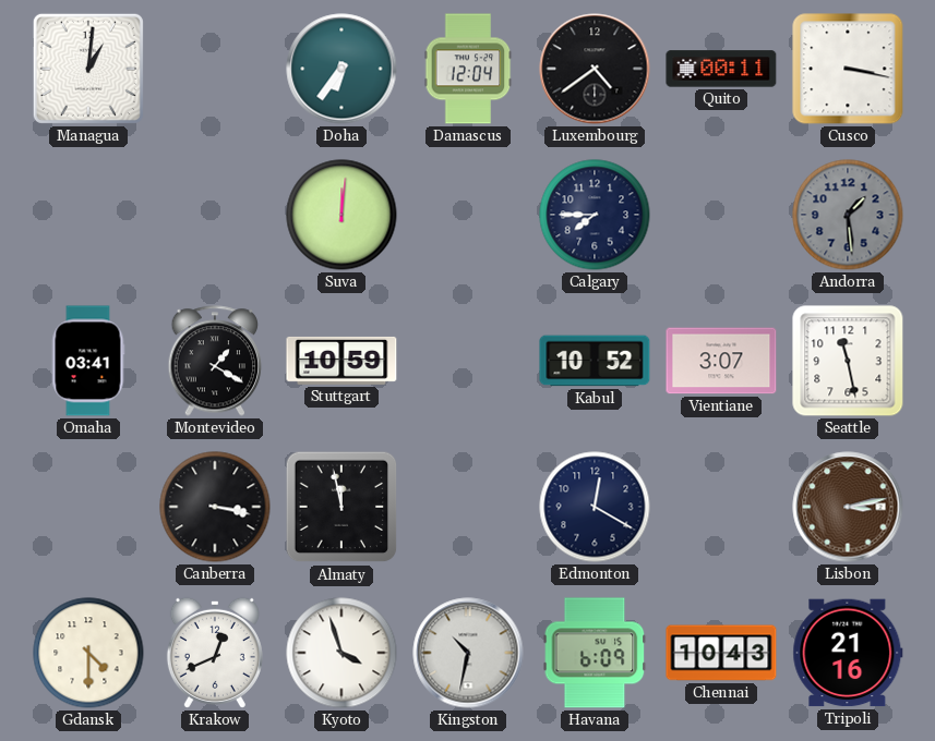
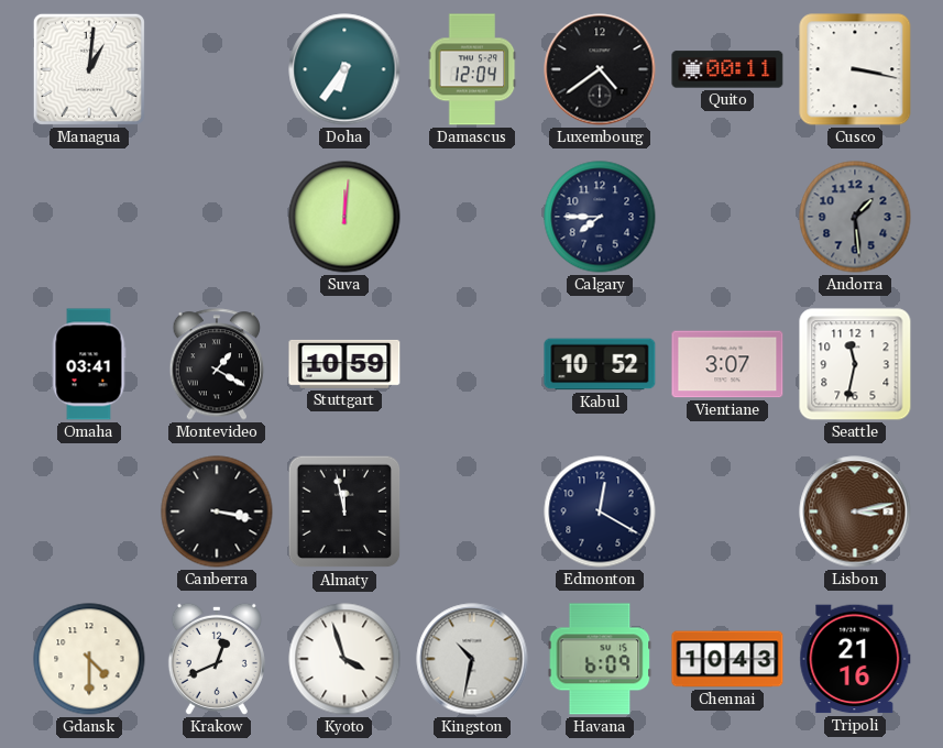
Seattle: 11:28 -> 11:32 (855, 364)
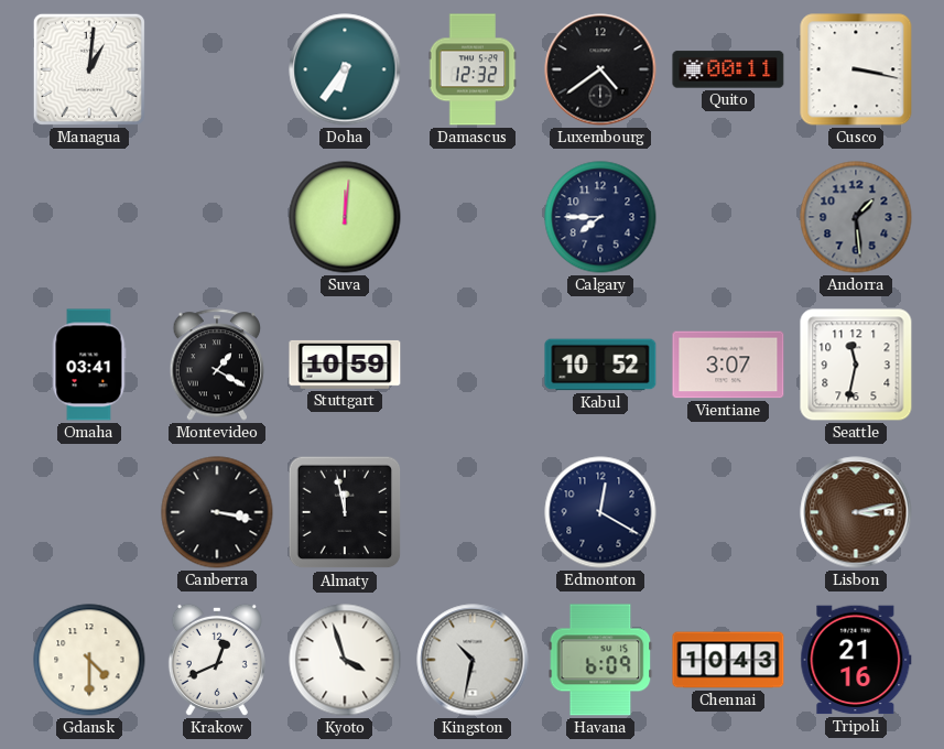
Damascus: 12:04 -> 12:32 (473, 69)
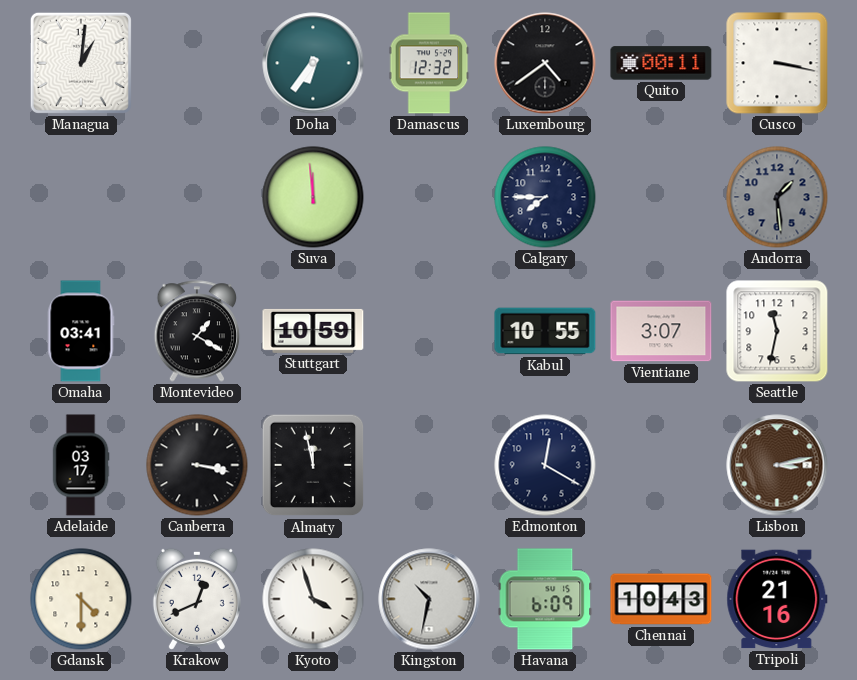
Suva: 12:01 -> 11:59 (313, 197)
Kabul: 10:52 -> 10:55 (545, 331)
Adelaide: none -> 03:17 (81, 465)
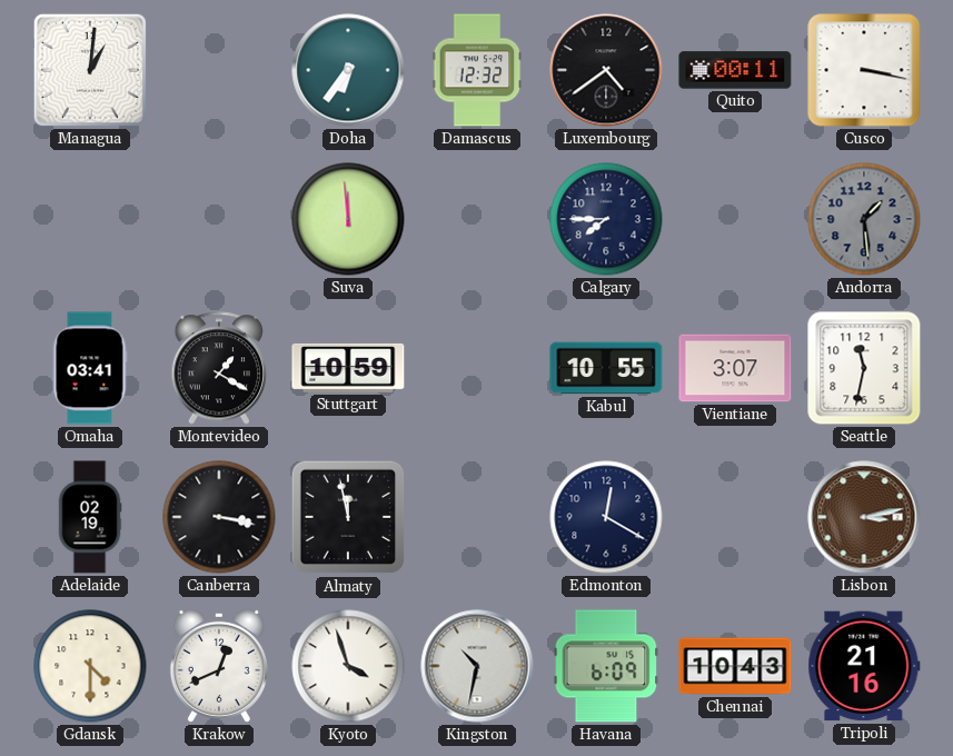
Adelaide: 03:17 -> 02:19 (90, 517)
